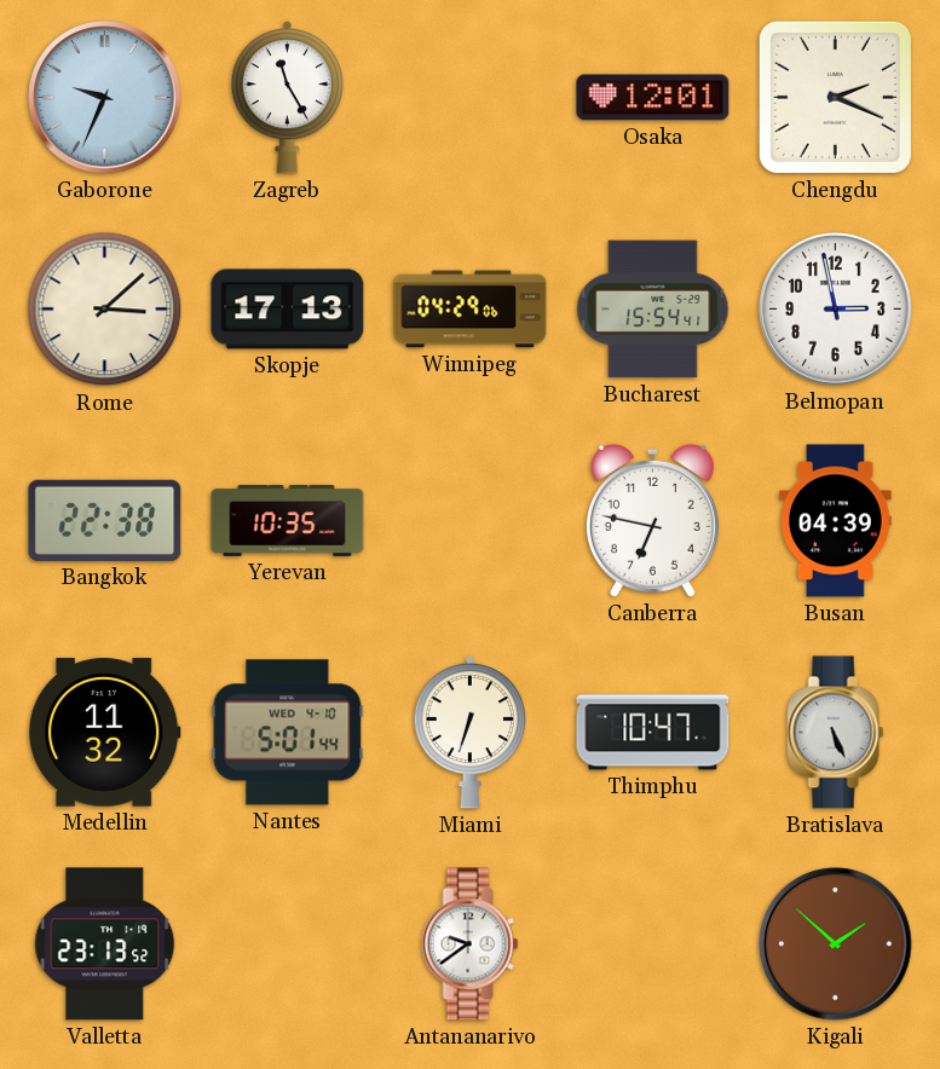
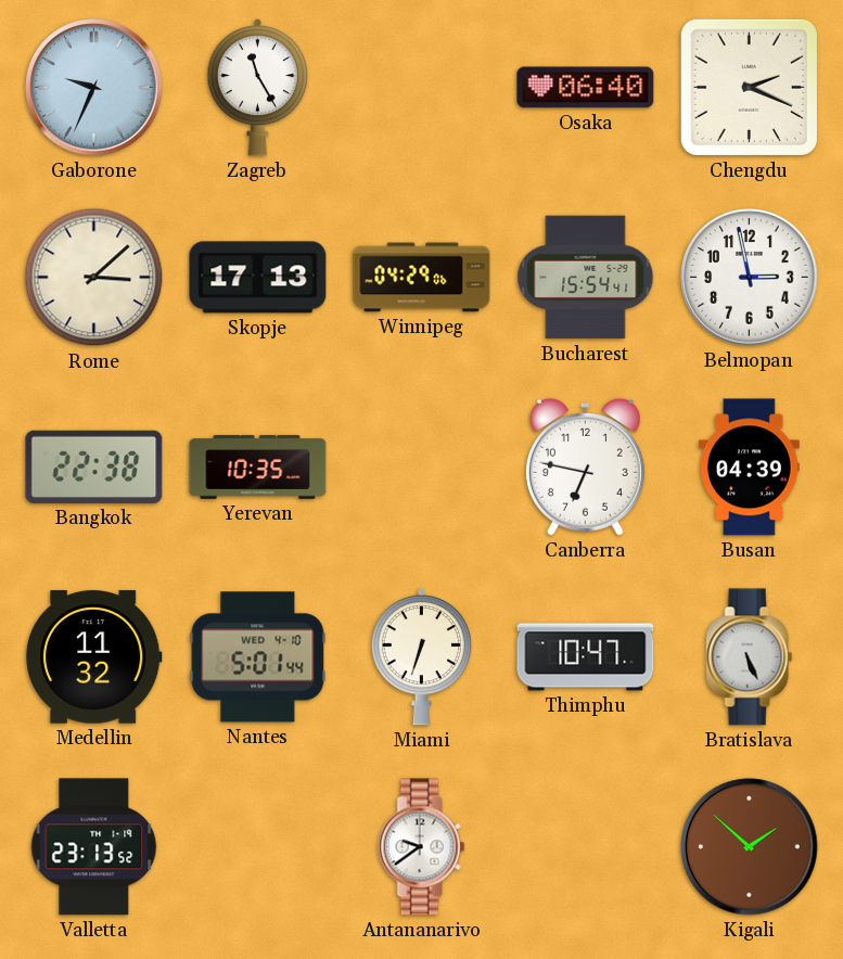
Osaka: 12:01 -> 06:40 (586, 88)
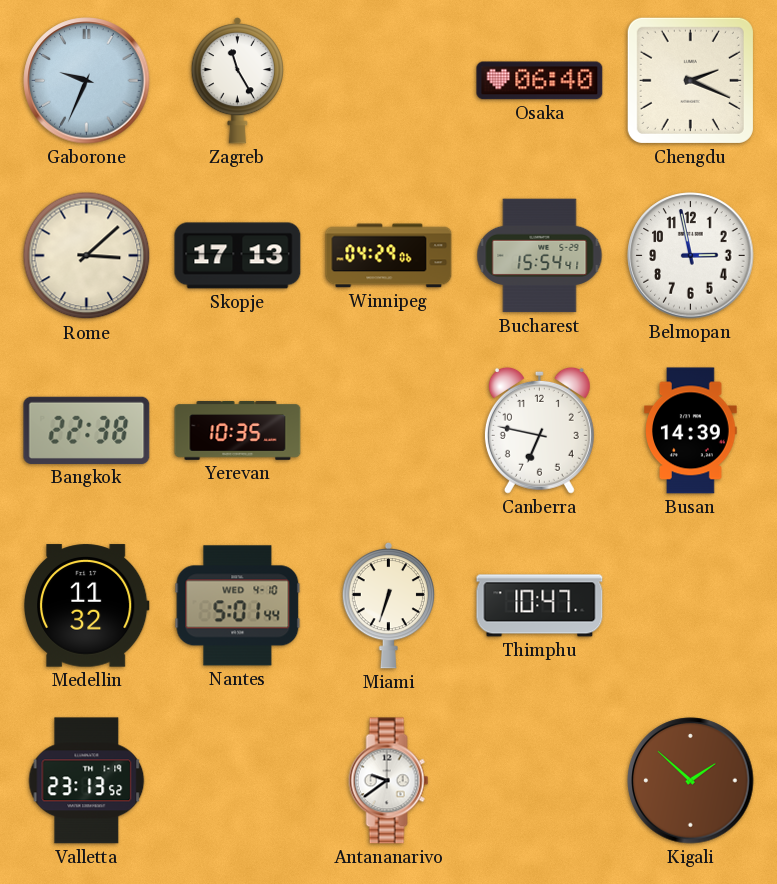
Busan: 04:39 -> 14:39 (691, 431)
Bratislava: 5:26 -> none (750, 657)
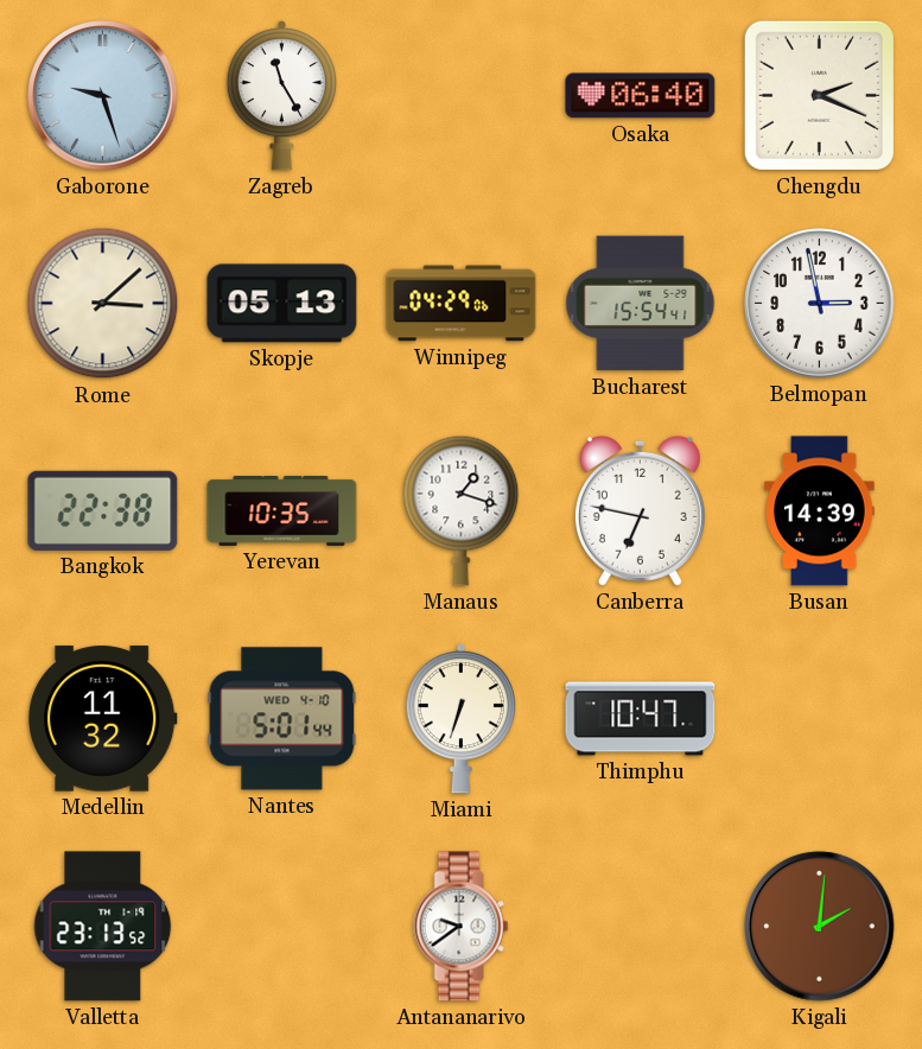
Gaborone: 9:34 -> 9:27 (103, 96)
Skopje: 17:13 -> 05:13 (282, 304)
Manaus: none -> 1:18 (462, 510)
Kigali: 1:52 -> 2:01 (820, 927)
